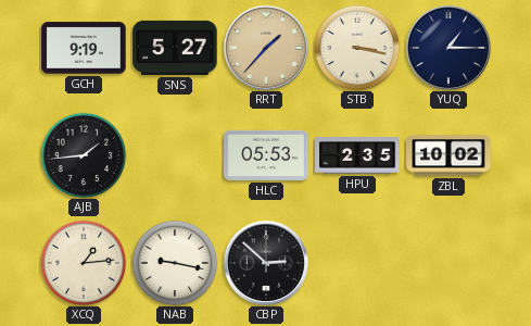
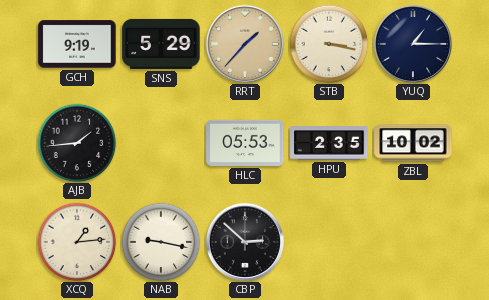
SNS: 5:27 -> 5:29 (161, 44)
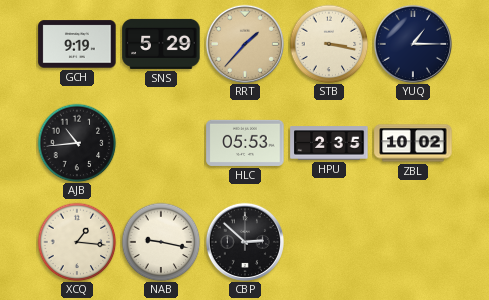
AJB: 1:44 -> 10:44 (77, 143)
XCQ: 1:14 -> 1:16 (77, 242)
